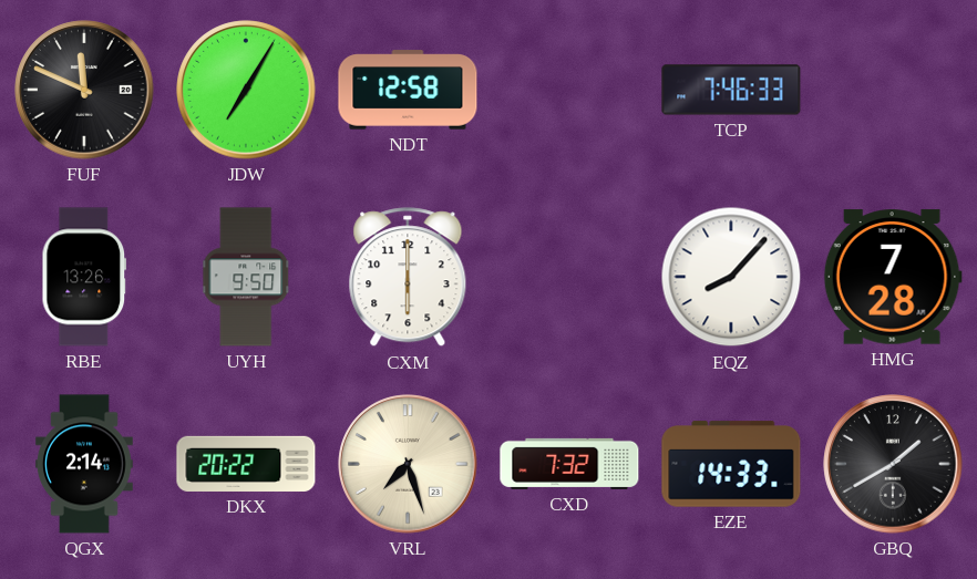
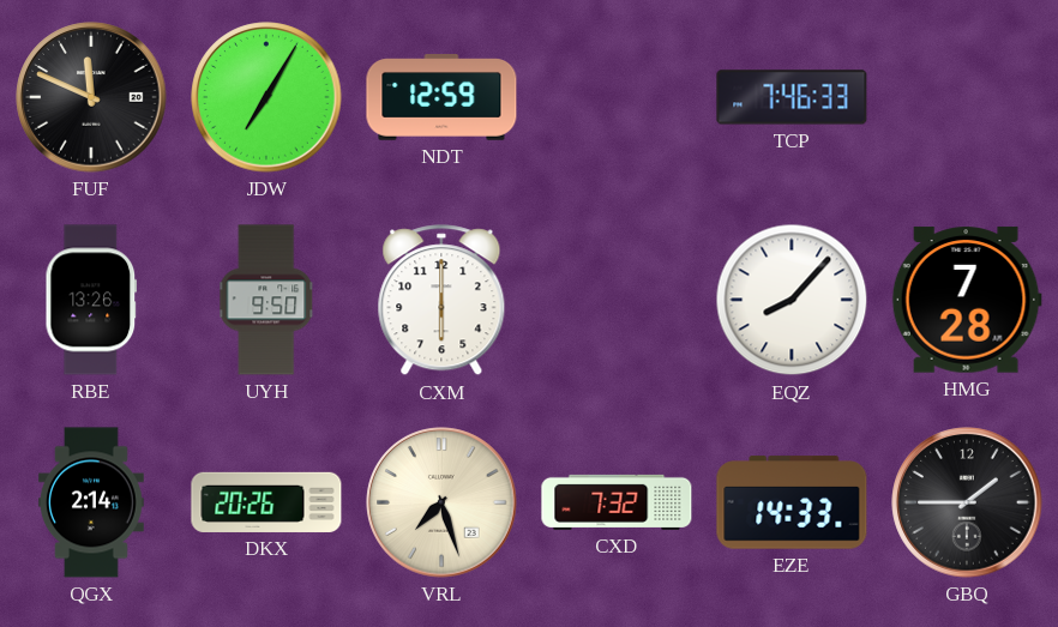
NDT: 12:58 -> 12:59 (441, 97)
DKX: 20:22 -> 20:26 (266, 502)
GBQ: 1:40 -> 1:45 (967, 502)
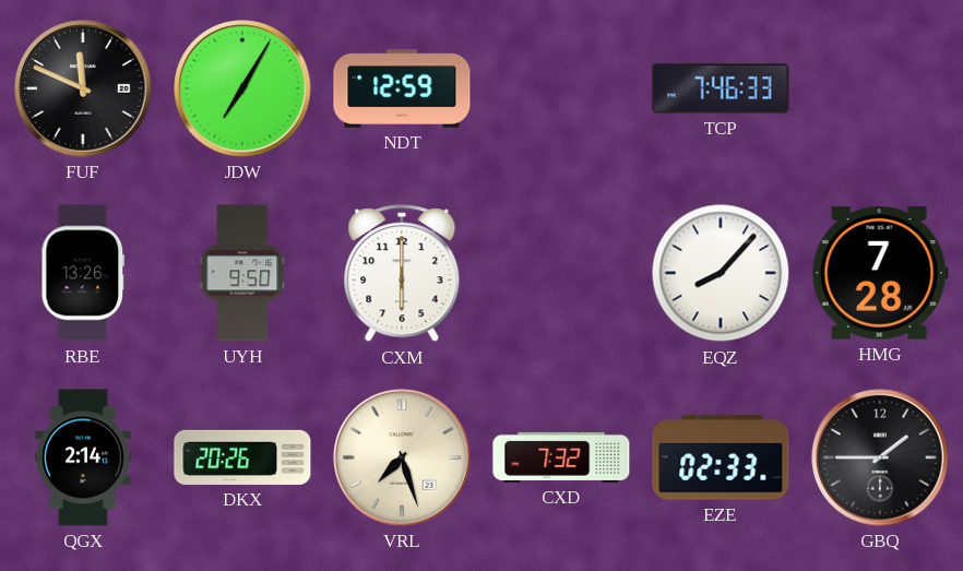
EZE: 14:33 -> 02:33 (721, 457)
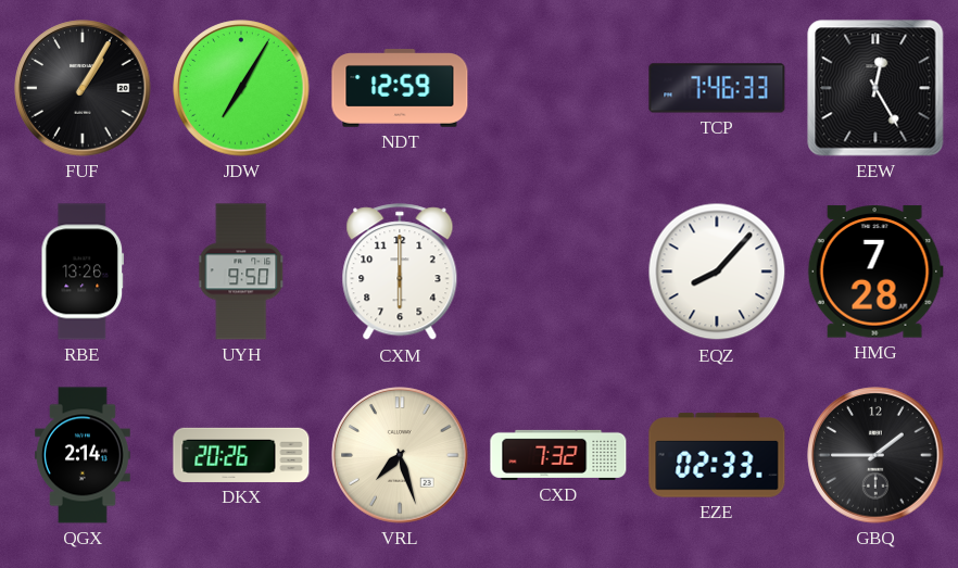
FUF: 11:49 -> 1:05 (83, 88)
EEW: none -> 12:25 (875, 88)
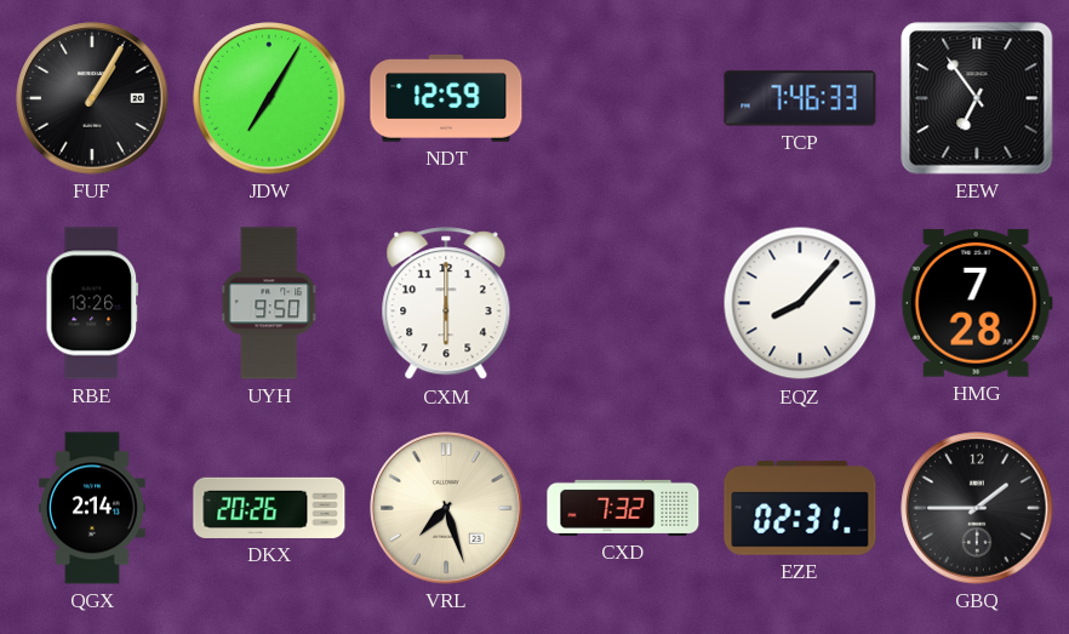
EEW: 12:25 -> 6:54 (977, 98)
EZE: 02:33 -> 02:31 (800, 508)
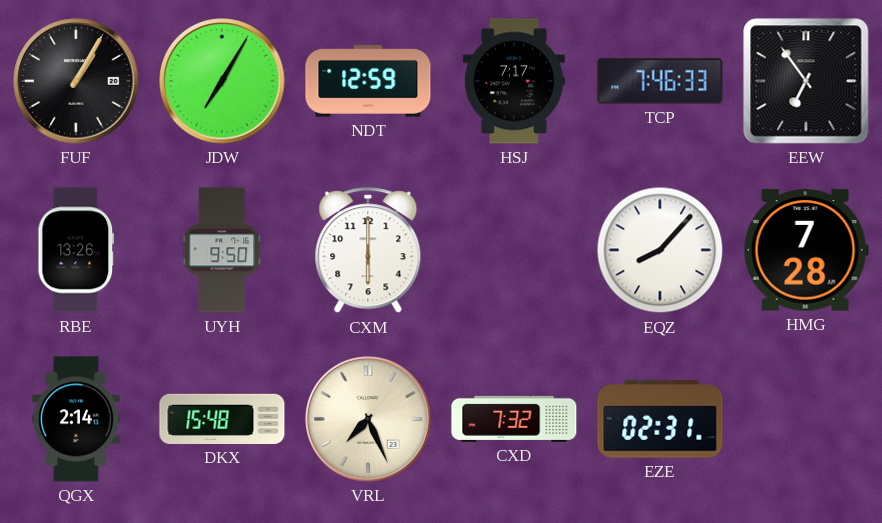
HSJ: none -> 7:17 (514, 81)
DKX: 20:26 -> 15:48 (222, 419)
VRL: 7:27 -> 7:26 (368, 419)
GBQ: 1:45 -> none (977, 508)
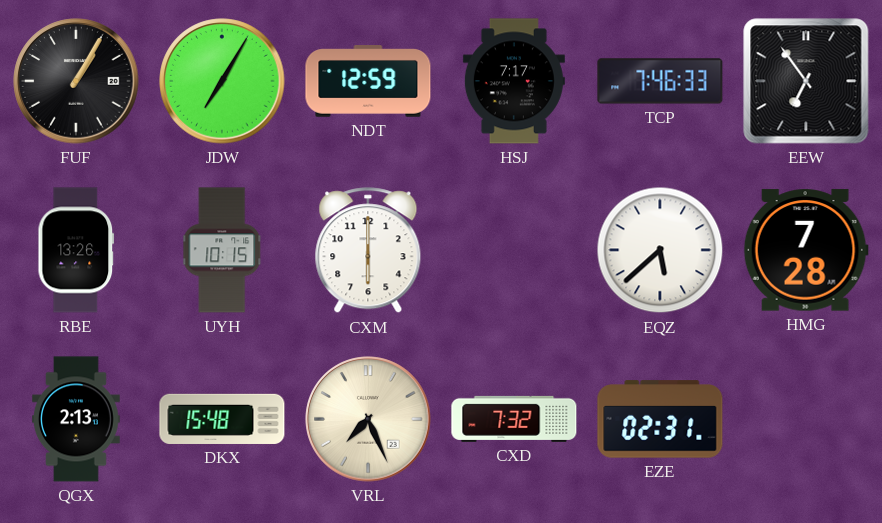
UYH: 9:50 -> 10:15 (223, 250)
EQZ: 8:07 -> 5:38 (660, 250)
QGX: 2:14 -> 2:13 (77, 419)
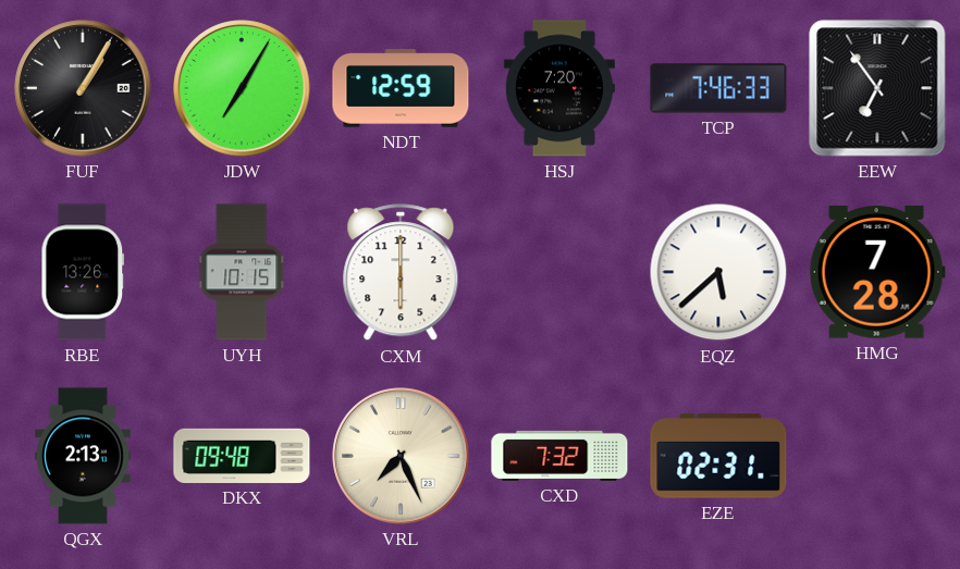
HSJ: 7:17 -> 7:20 (559, 88)
DKX: 15:48 -> 09:48 (242, 456)
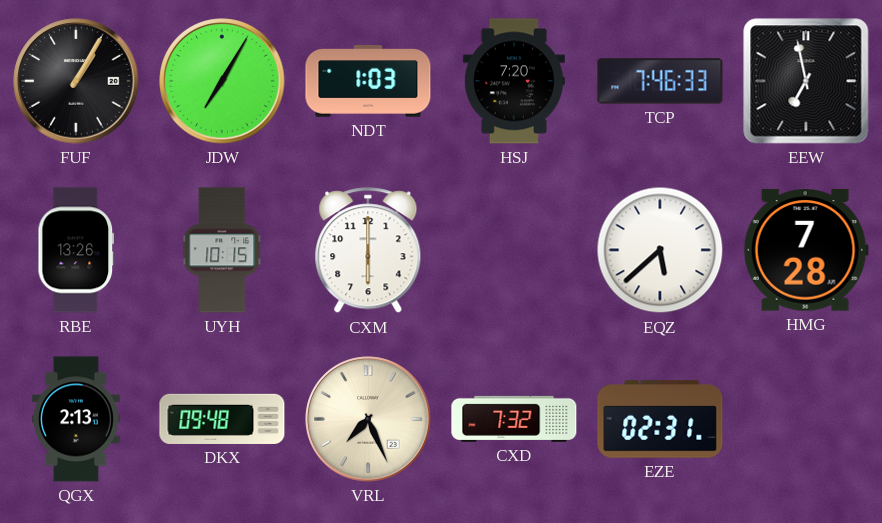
NDT: 12:59 -> 1:03 (368, 81)
EEW: 6:54 -> 6:58 (806, 81)
